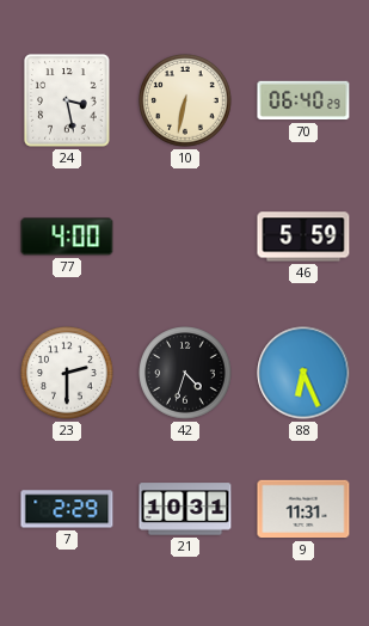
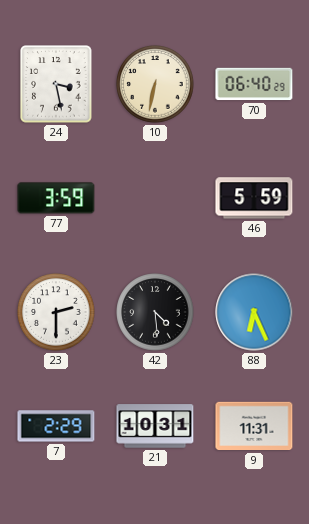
77: 4:00 -> 3:59 (56, 198)
42: 4:33 -> 4:29 (155, 312)
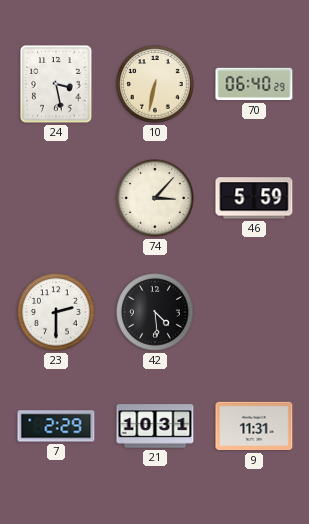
77: 3:59 -> none (56, 198)
74: none -> 3:07 (155, 198)
88: 6:26 -> none (254, 312)
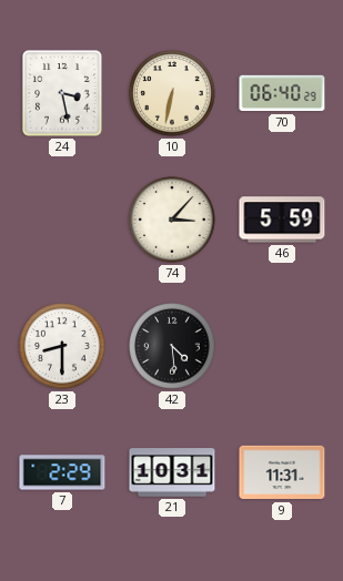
23: 2:30 -> 8:30 (62, 346)
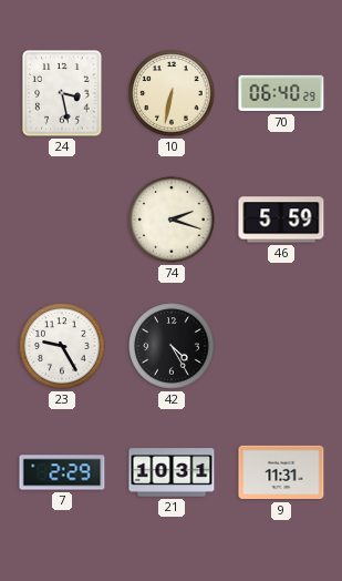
74: 3:07 -> 2:18 (172, 220)
23: 8:30 -> 9:25 (62, 346)
42: 4:29 -> 4:25 (172, 346)
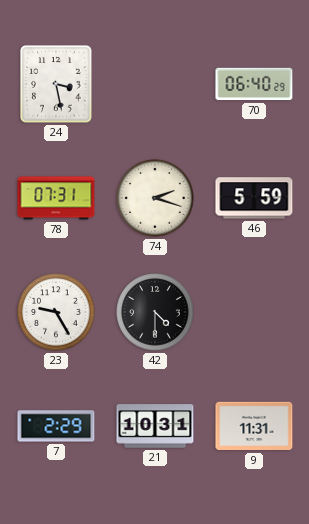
10: 6:32 -> none (172, 93)
78: none -> 07:31 (56, 198)
42: 4:25 -> 4:30 (155, 312)
